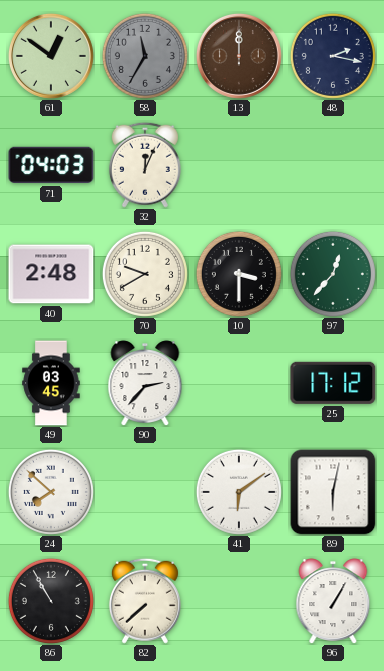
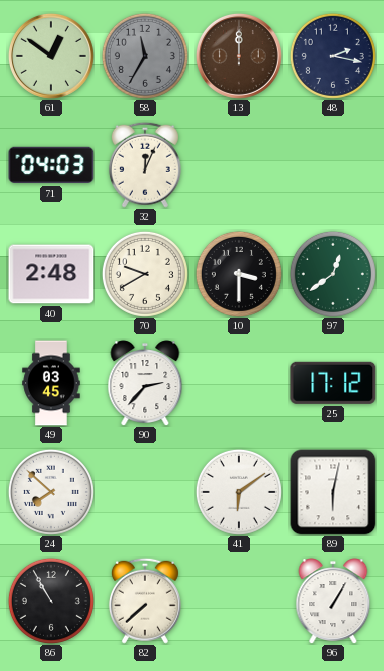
97: 12:37 -> 12:39 (333, 274)
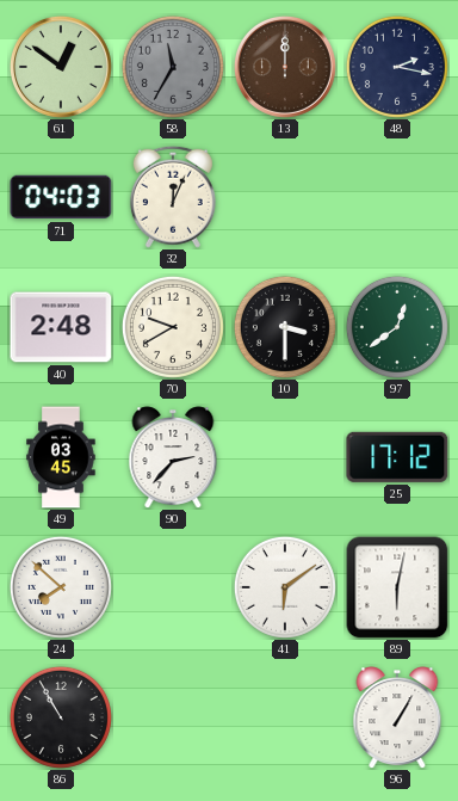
82: 7:38 -> none (145, 601)
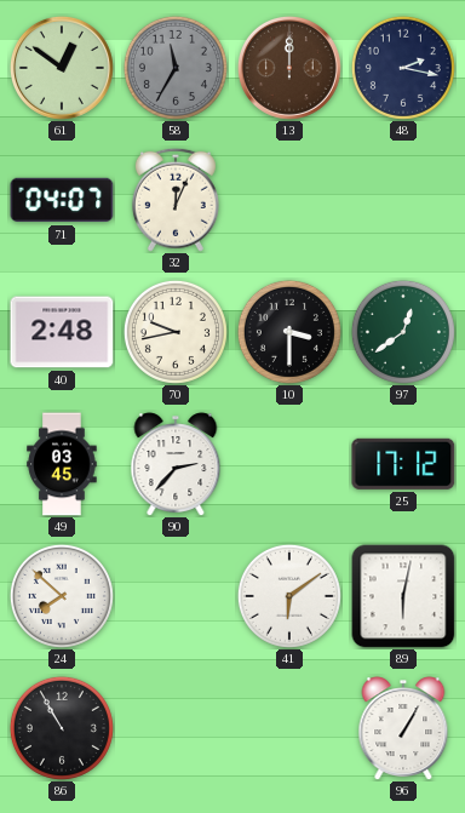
71: 04:03 -> 04:07 (62, 200)
70: 9:40 -> 9:43 (176, 332)
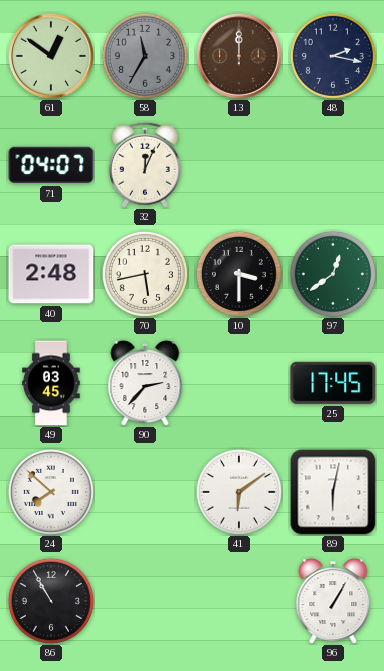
70: 9:43 -> 5:43 (145, 274)
25: 17:12 -> 17:45 (333, 383)
